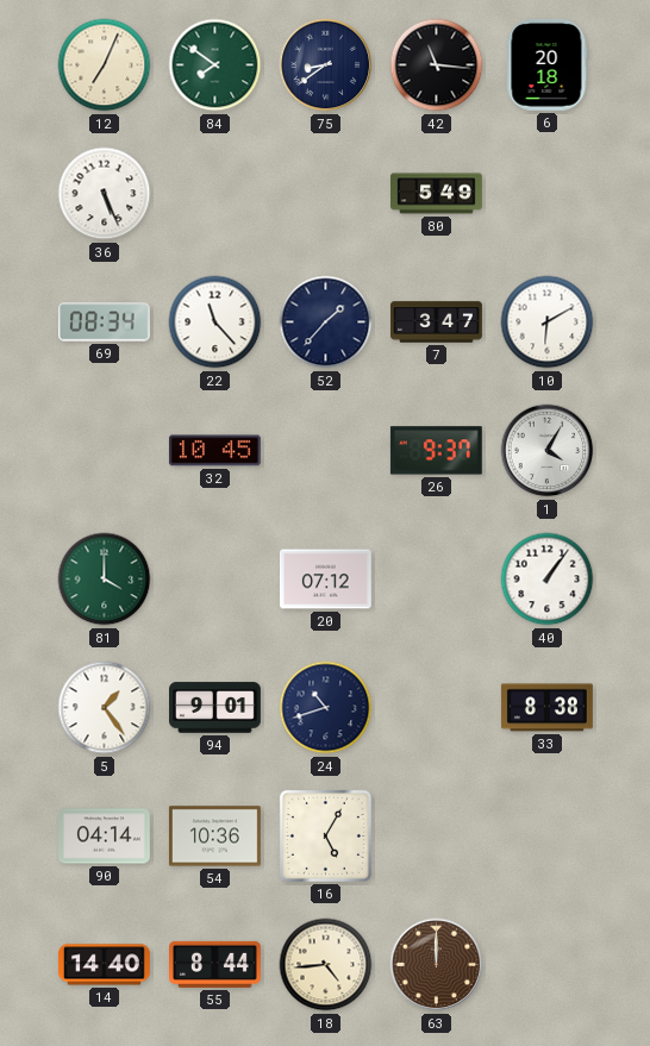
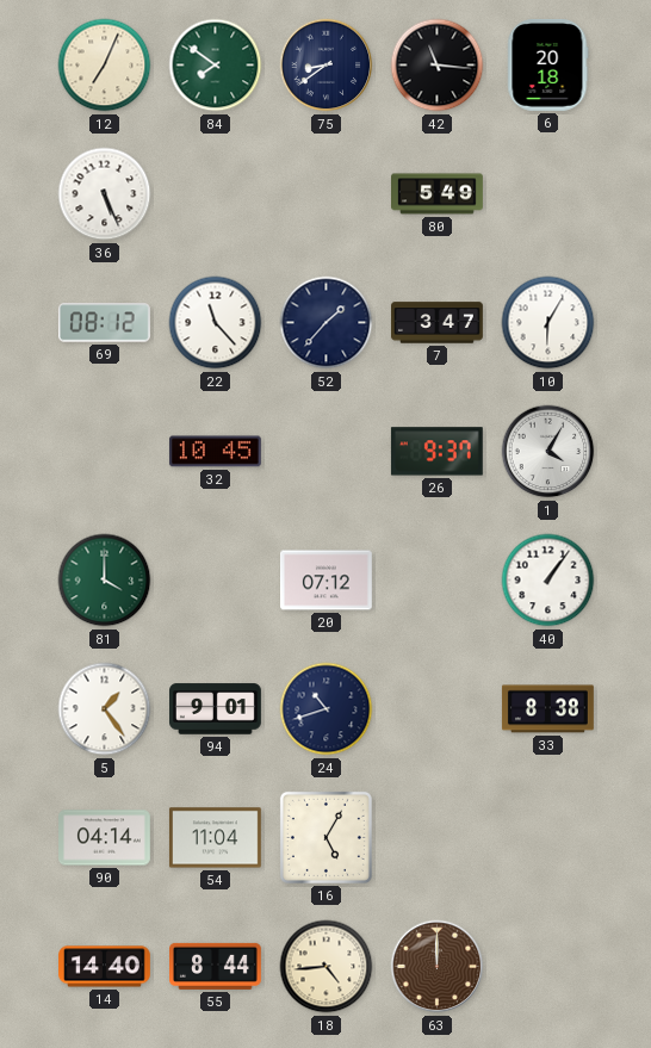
69: 08:34 -> 08:12 (104, 323)
10: 6:10 -> 6:05 (548, 323)
54: 10:36 -> 11:04 (215, 838)
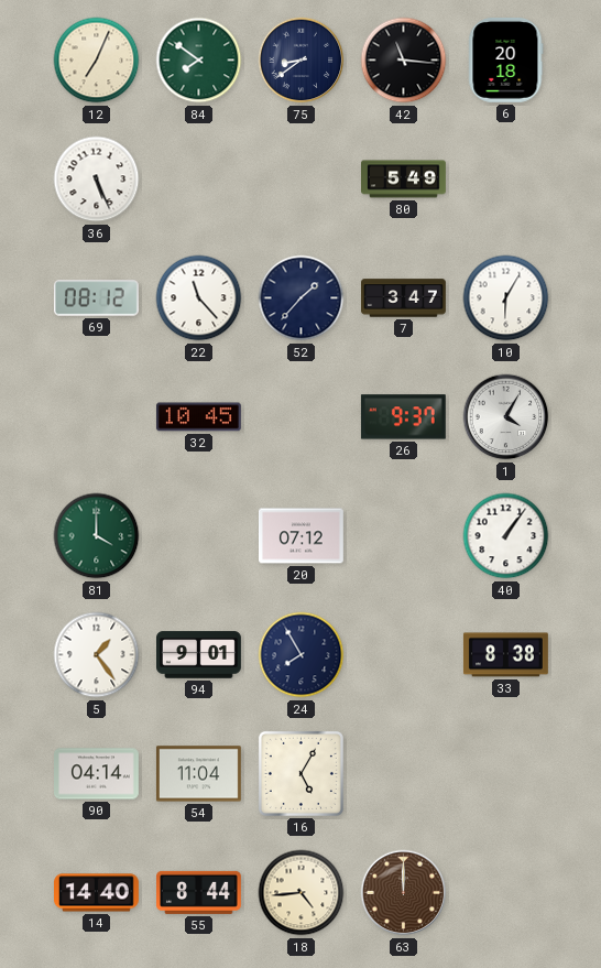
24: 10:42 -> 7:55 (302, 655)
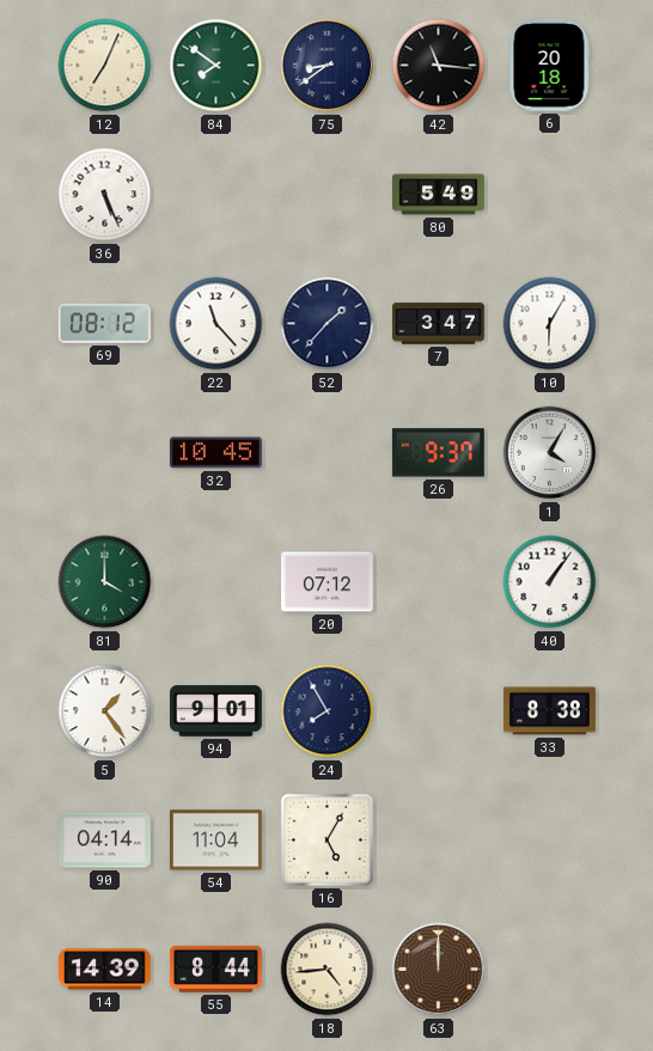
14: 14:40 -> 14:39 (105, 970)
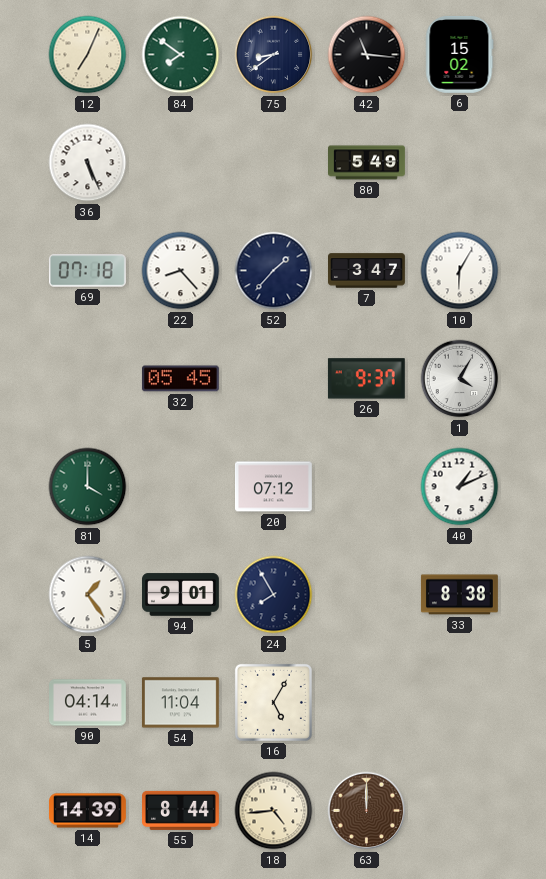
6: 20:18 -> 15:02 (460, 54)
69: 08:12 -> 07:18 (87, 271)
22: 11:23 -> 8:23 (181, 271)
32: 10:45 -> 05:45 (180, 379)
40: 1:06 -> 1:11 (460, 487)
